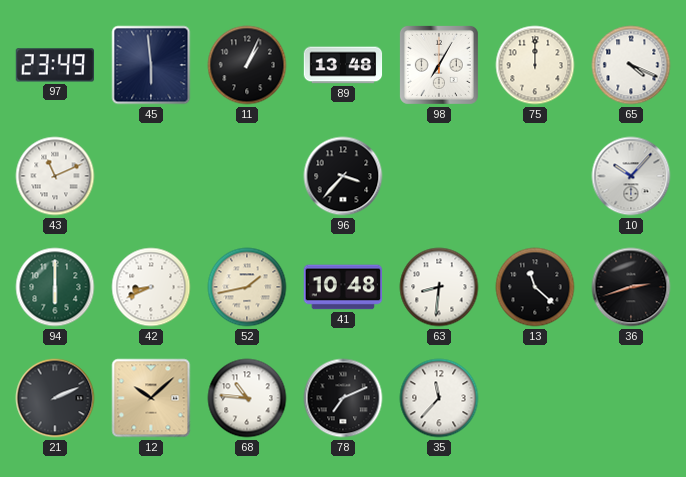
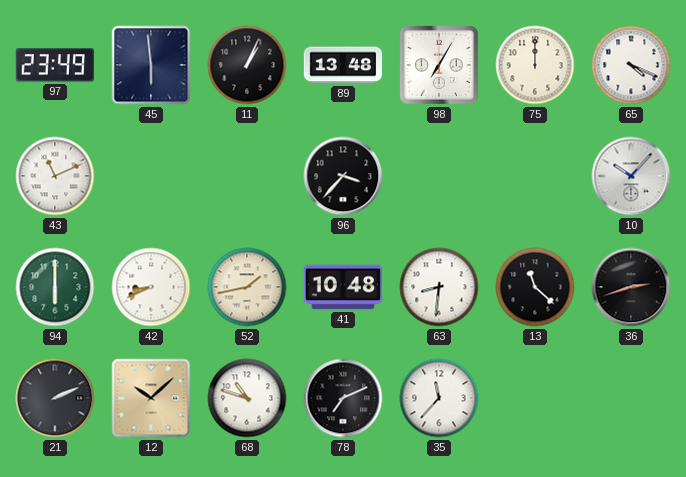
68: 10:46 -> 10:48 (247, 398)
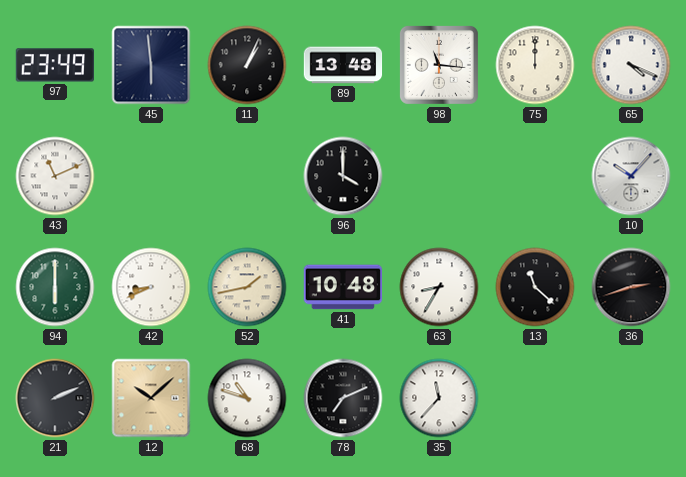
98: 7:05 -> 11:16 (439, 65)
96: 3:37 -> 4:00 (343, 176)
63: 8:31 -> 8:35 (439, 287)
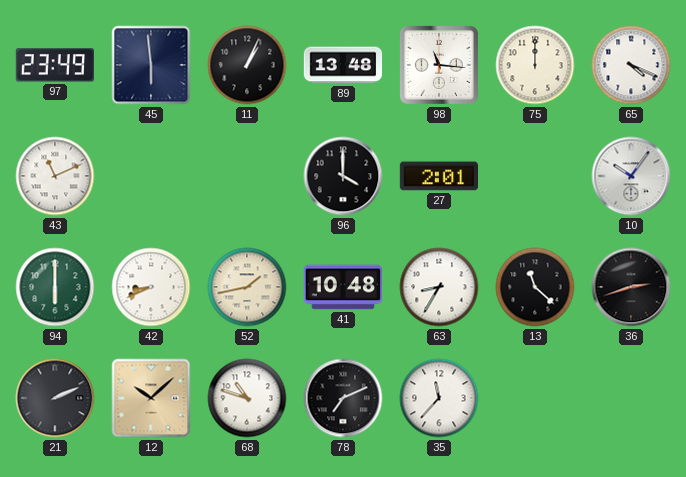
27: none -> 2:01 (439, 176)
10: 10:07 -> 10:06 (631, 176)
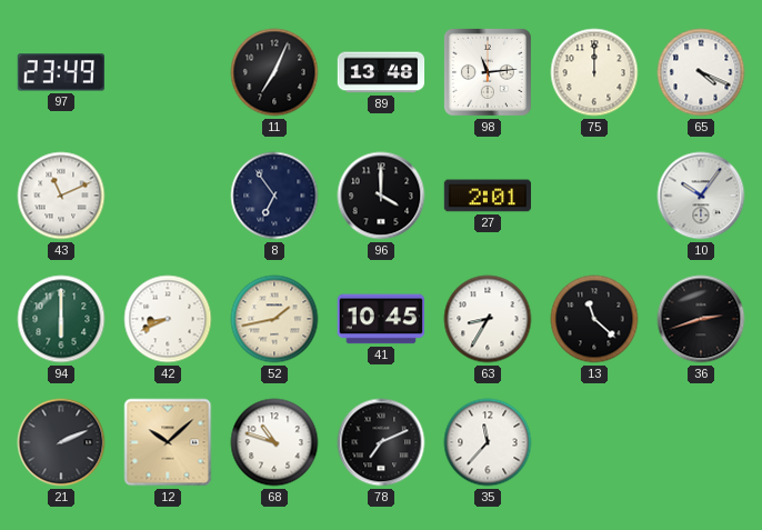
45: 5:59 -> none (151, 65)
11: 1:04 -> 7:04 (274, 72)
98: 11:16 -> 11:14 (488, 72)
8: none -> 6:54 (274, 196)
41: 10:48 -> 10:45 (380, 319)
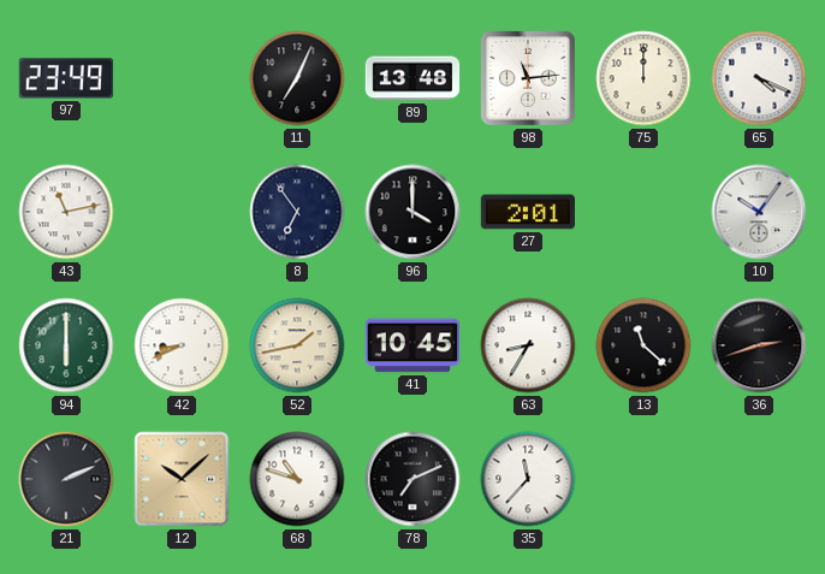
43: 11:11 -> 11:13 (66, 212)
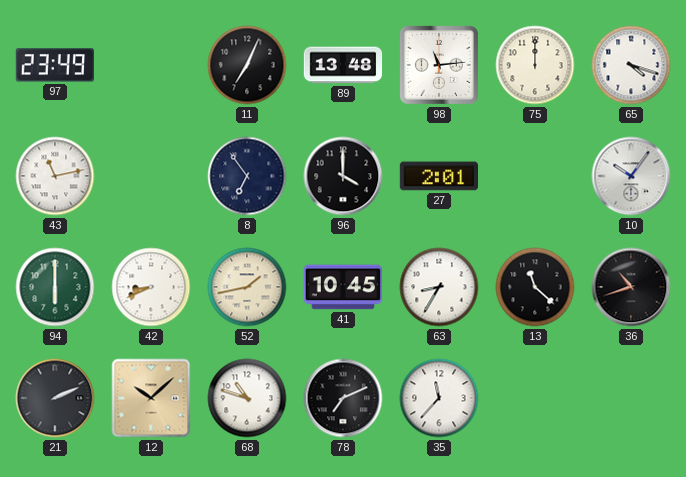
65: 4:19 -> 4:18 (631, 65)
36: 2:42 -> 10:42 (631, 287)
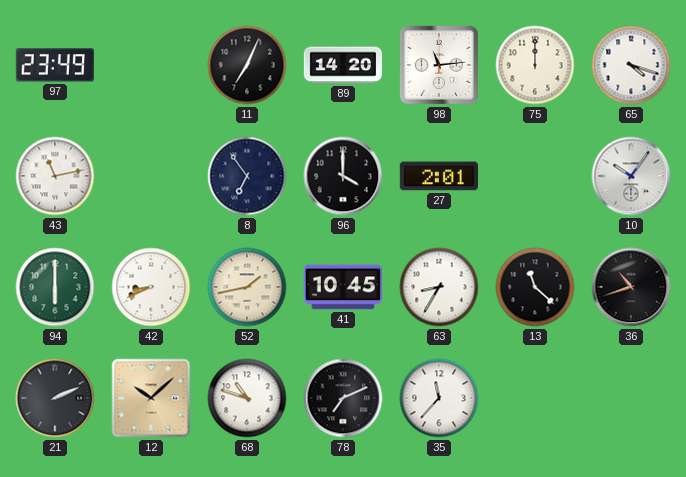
89: 13:48 -> 14:20 (343, 65)
